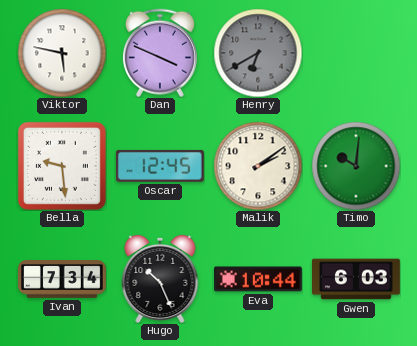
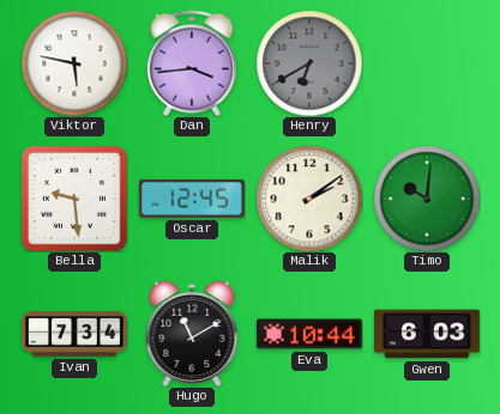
Dan: 3:49 -> 3:44 (192, 63)
Hugo: 10:26 -> 11:10 (192, 334)
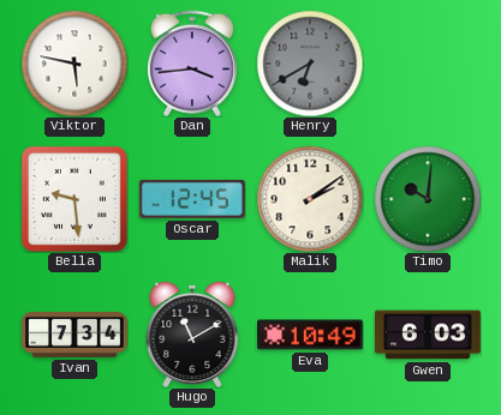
Eva: 10:44 -> 10:49 (311, 335)
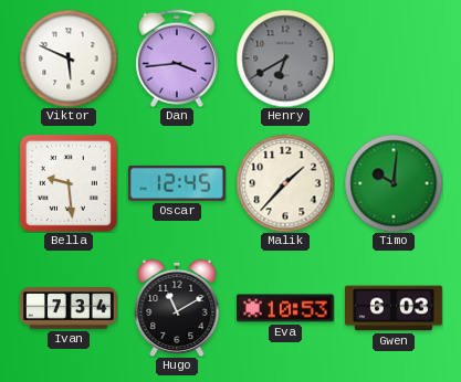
Viktor: 5:47 -> 5:49 (69, 59)
Malik: 2:09 -> 1:37 (285, 183)
Eva: 10:49 -> 10:53 (286, 308)
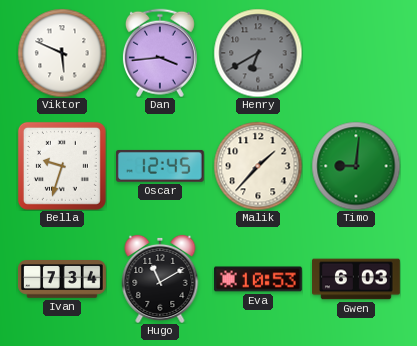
Bella: 9:29 -> 9:33 (62, 166)
Timo: 10:01 -> 9:01 (356, 166)
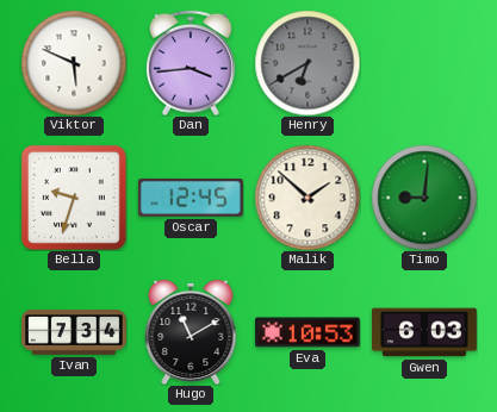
Malik: 1:37 -> 1:52 (307, 198)
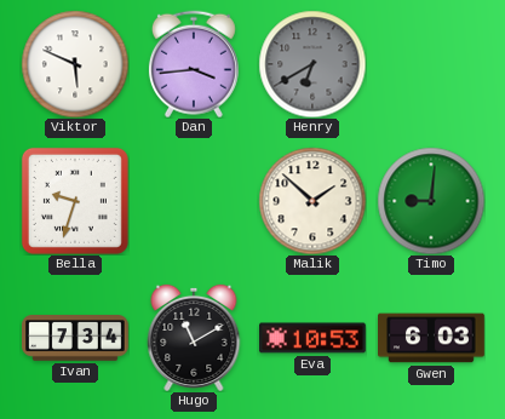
Oscar: 12:45 -> none (191, 198)
